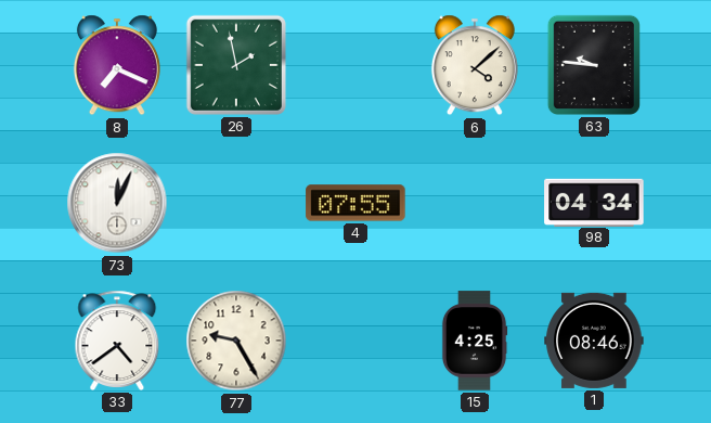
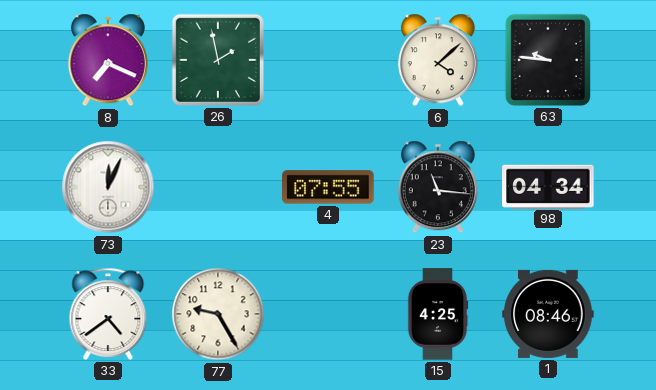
23: none -> 11:16 (438, 187)
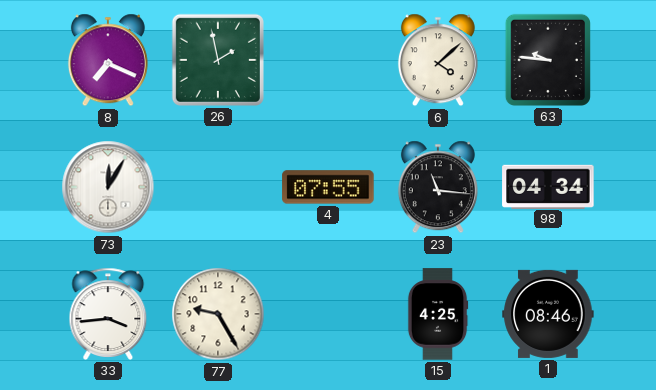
73: 12:04 -> 12:05 (108, 187)
33: 4:39 -> 3:44 (108, 314)
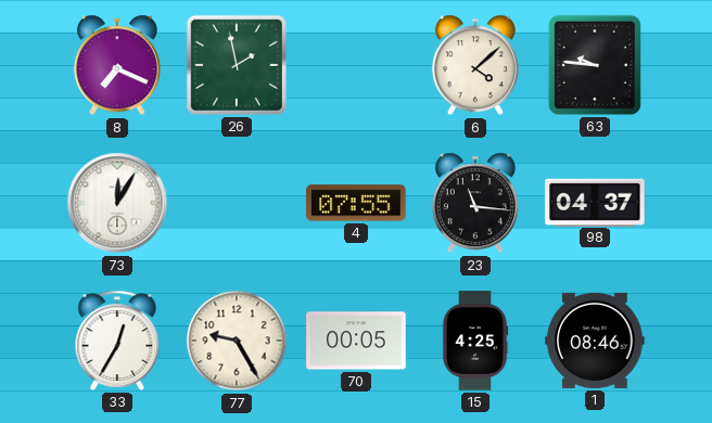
98: 04:34 -> 04:37 (595, 202)
33: 3:44 -> 12:35 (117, 341)
70: none -> 00:05 (356, 341)
